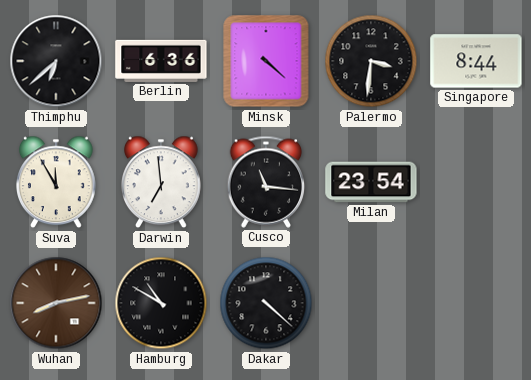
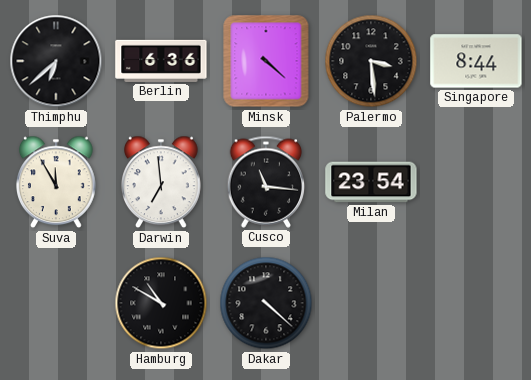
Palermo: 3:31 -> 3:29 (371, 61)
Wuhan: 8:13 -> none (56, 303)
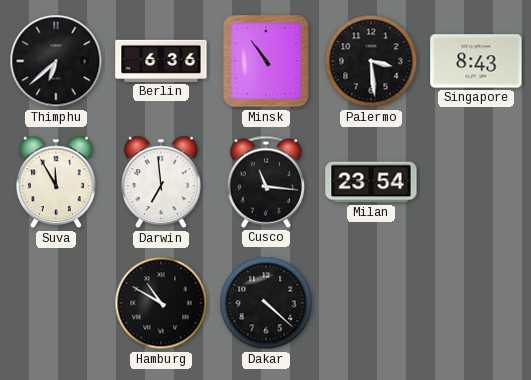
Minsk: 4:22 -> 10:54 (266, 61)
Singapore: 8:44 -> 8:43 (476, 61)
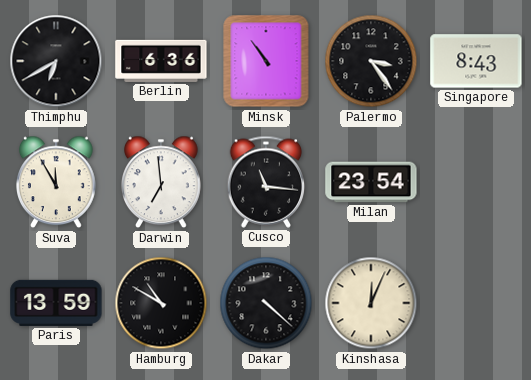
Thimphu: 6:38 -> 6:40 (56, 61)
Palermo: 3:29 -> 3:24 (371, 61)
Paris: none -> 13:59 (56, 303)
Kinshasa: none -> 12:04 (371, 303)
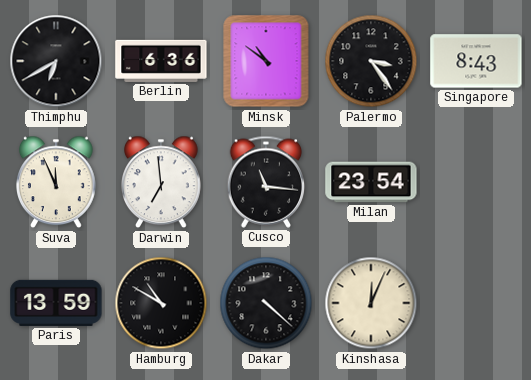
Minsk: 10:54 -> 10:51 (266, 61)
Suva: 11:55 -> 11:56 (57, 182)
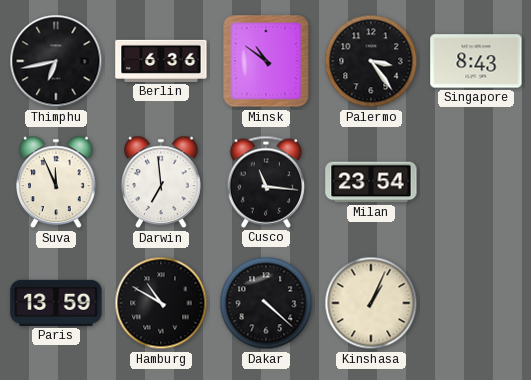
Thimphu: 6:40 -> 6:43 (56, 61)
Kinshasa: 12:04 -> 1:04 (371, 303)
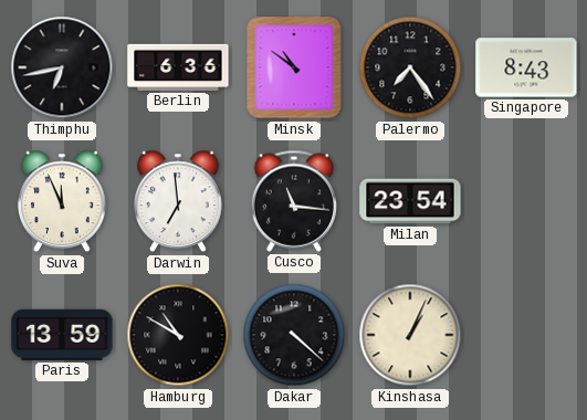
Palermo: 3:24 -> 7:24 (410, 67)
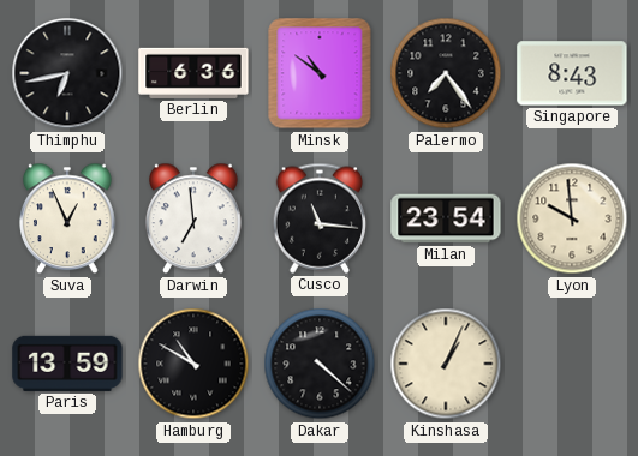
Suva: 11:56 -> 12:56 (68, 218)
Lyon: none -> 9:59 (572, 218)
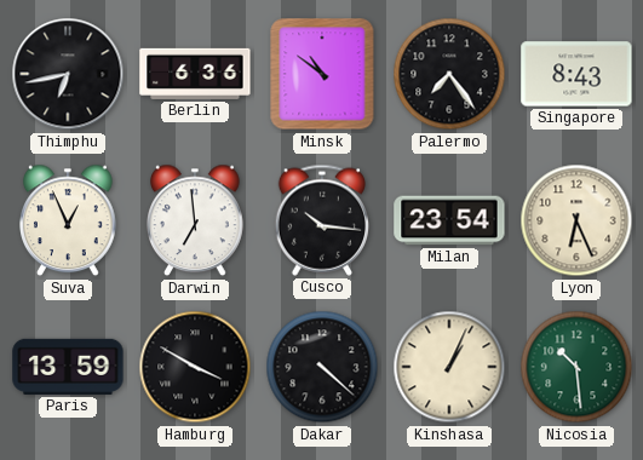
Cusco: 11:16 -> 10:16 (322, 220)
Lyon: 9:59 -> 6:26 (576, 220)
Hamburg: 10:50 -> 3:50 (195, 367)
Nicosia: none -> 10:29 (576, 367)
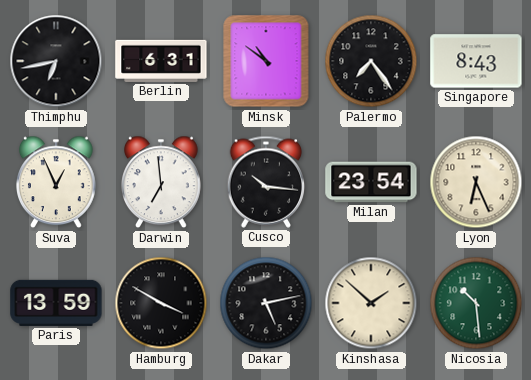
Berlin: 6:36 -> 6:31 (161, 61)
Dakar: 4:22 -> 5:13 (266, 303)
Kinshasa: 1:04 -> 1:52 (371, 303)
